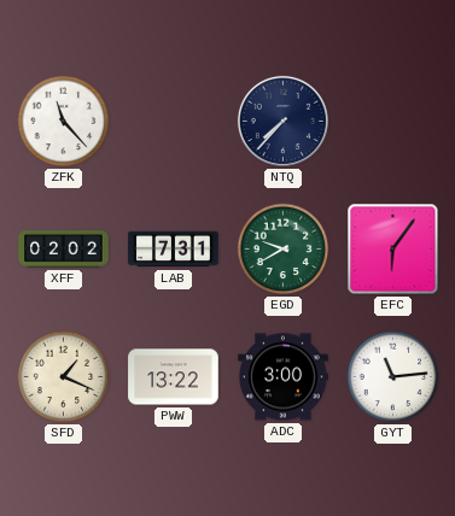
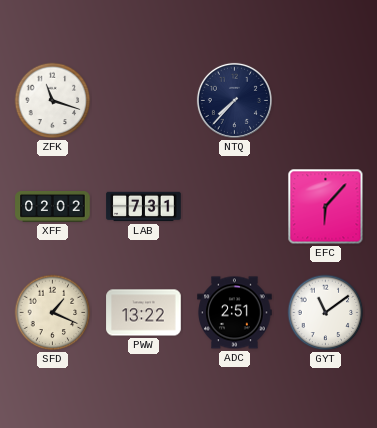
ZFK: 11:23 -> 11:18 (53, 101)
EGD: 9:40 -> none (284, 250)
EFC: 6:06 -> 6:07 (326, 207)
ADC: 3:00 -> 2:51 (235, 313)
GYT: 11:14 -> 11:09 (326, 313)
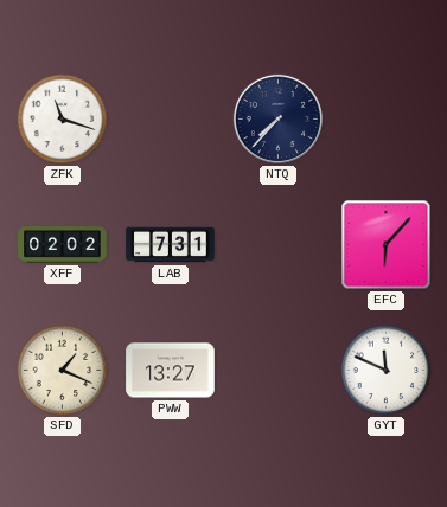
PWW: 13:22 -> 13:27 (171, 371)
ADC: 2:51 -> none (235, 313)
GYT: 11:09 -> 11:49 (387, 371)
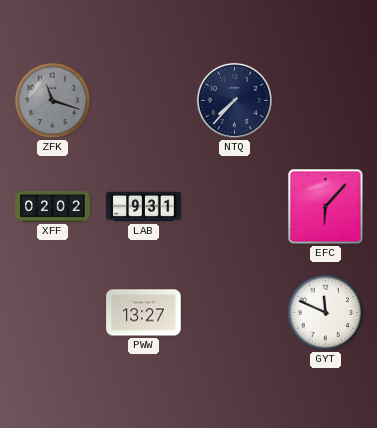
ZFK dial: white -> grey (53, 101)
LAB: 7:31 -> 9:31 (144, 207)
SFD: 1:19 -> none (63, 371)
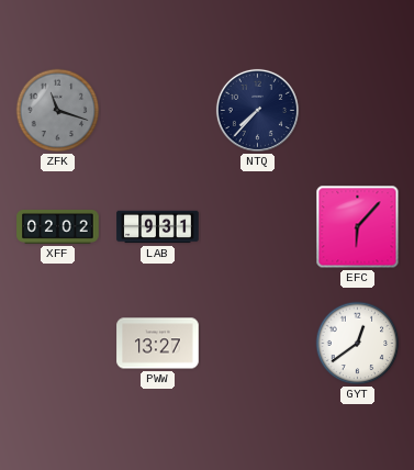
GYT: 11:49 -> 12:39 (358, 344)
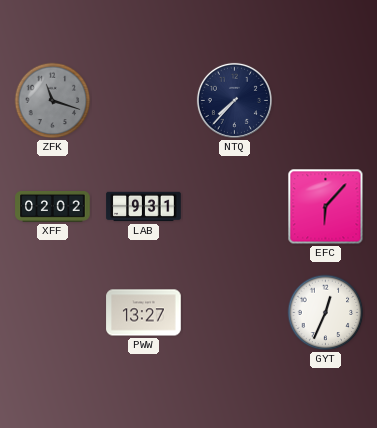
GYT: 12:39 -> 12:34 (326, 313)
